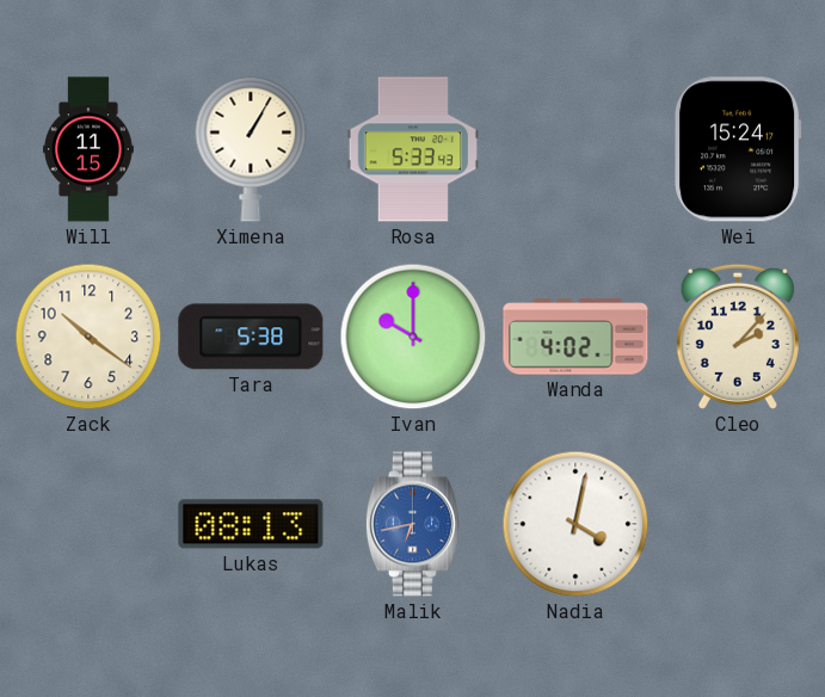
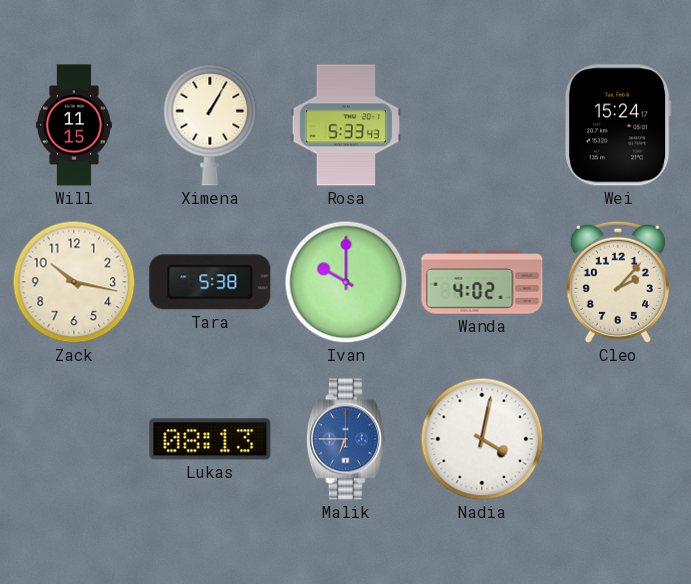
Zack: 10:21 -> 10:17 (74, 282)
Malik: 6:43 -> 6:45 (346, 439)
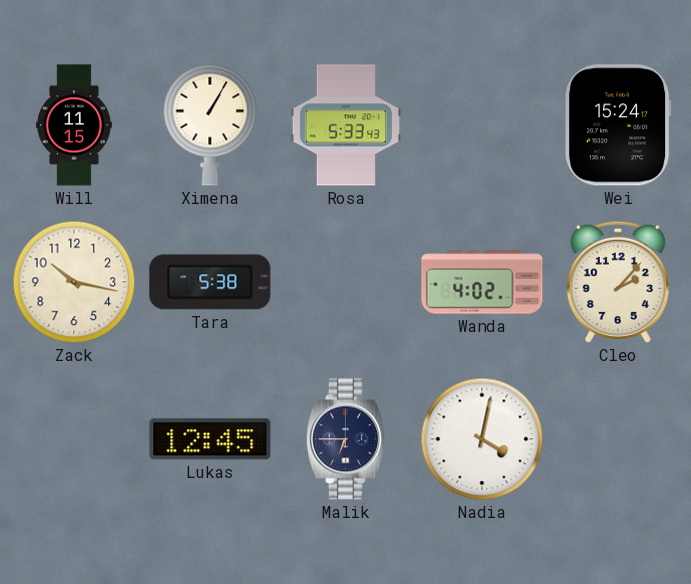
Ivan: 10:00 -> none (346, 282)
Lukas: 08:13 -> 12:45 (210, 439)
Malik dial: blue -> navy (346, 439)
